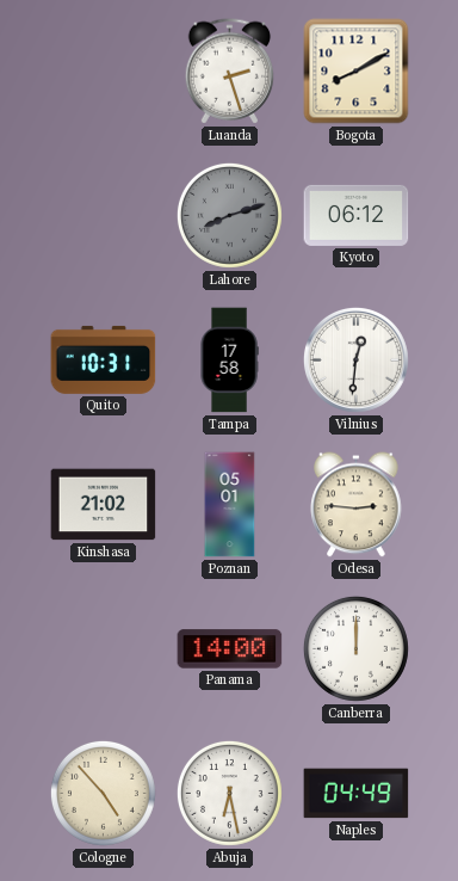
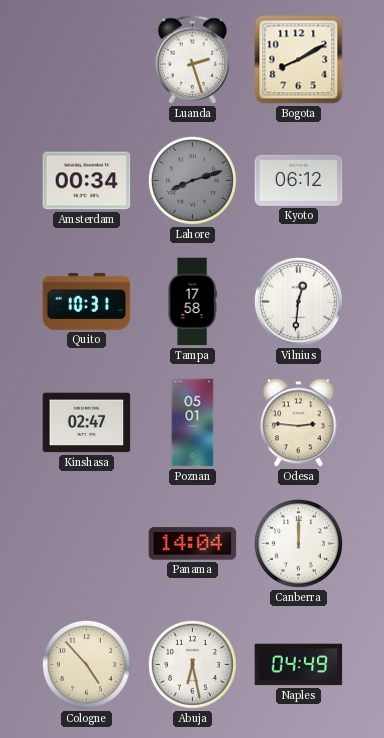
Amsterdam: none -> 00:34 (87, 181)
Kinshasa: 21:02 -> 02:47 (87, 423)
Panama: 14:00 -> 14:04 (193, 544)
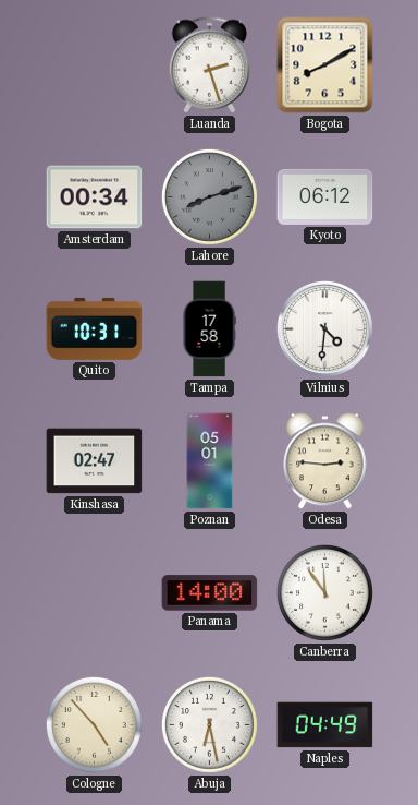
Vilnius: 12:31 -> 4:31 (324, 328)
Panama: 14:04 -> 14:00 (210, 593)
Canberra: 12:00 -> 11:54 (324, 592)
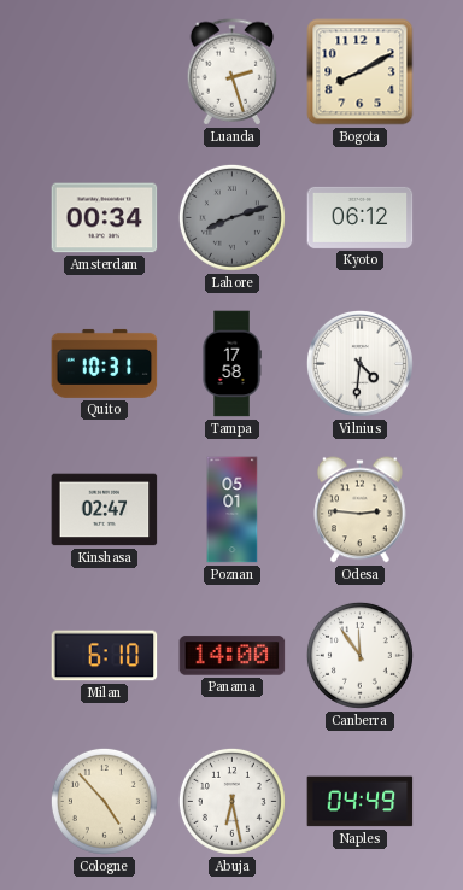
Milan: none -> 6:10 (105, 656)
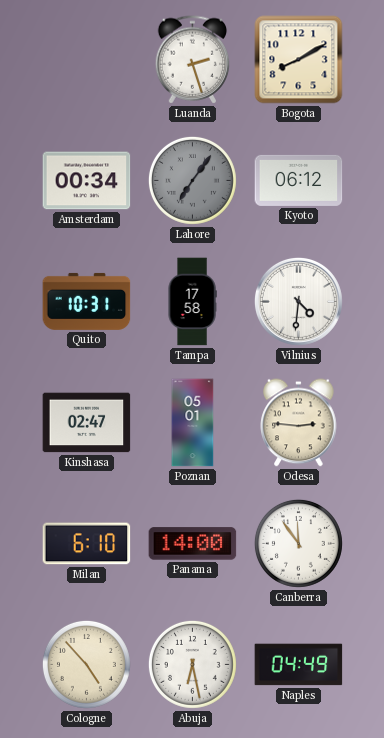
Lahore: 8:12 -> 7:06 (192, 180)
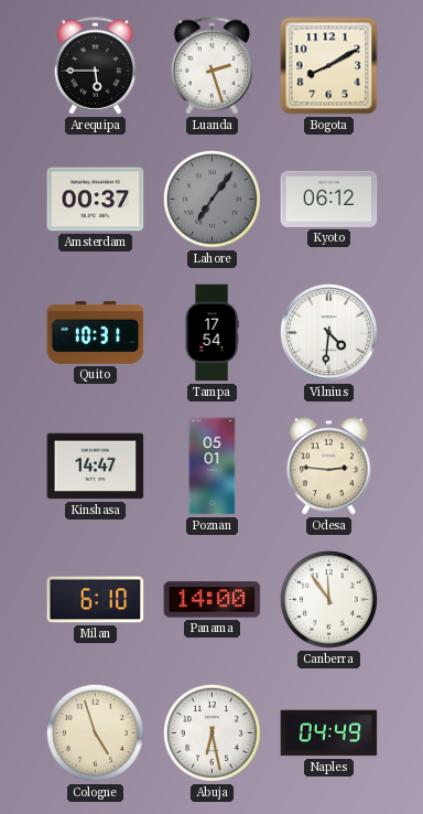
Arequipa: none -> 5:45 (96, 66)
Amsterdam: 00:34 -> 00:37 (96, 200)
Tampa: 17:58 -> 17:54 (211, 333)
Kinshasa: 02:47 -> 14:47 (96, 467)
Cologne: 4:53 -> 4:57 (95, 732)
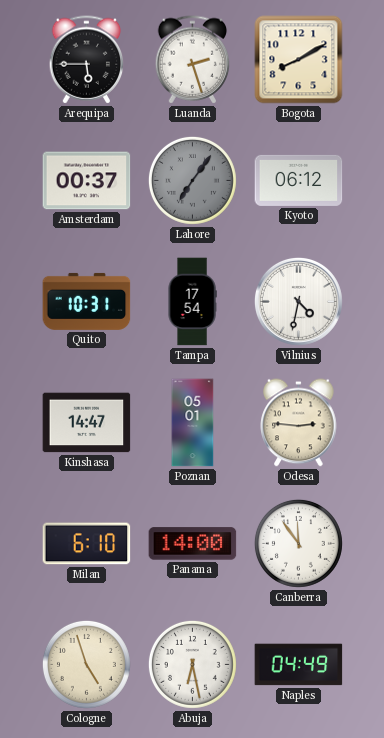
Vilnius: 4:31 -> 4:32 (298, 301)
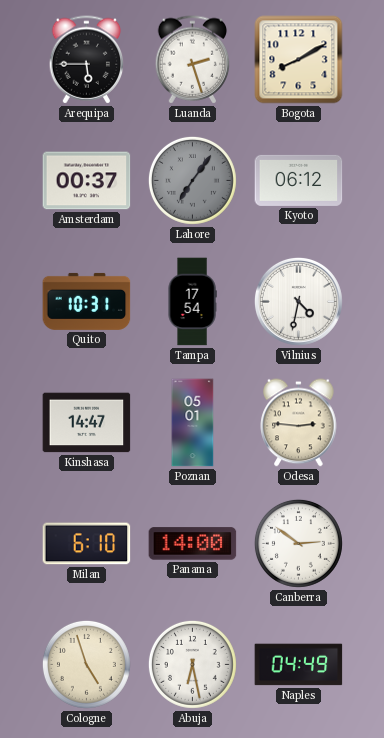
Canberra: 11:54 -> 2:51 (298, 543)
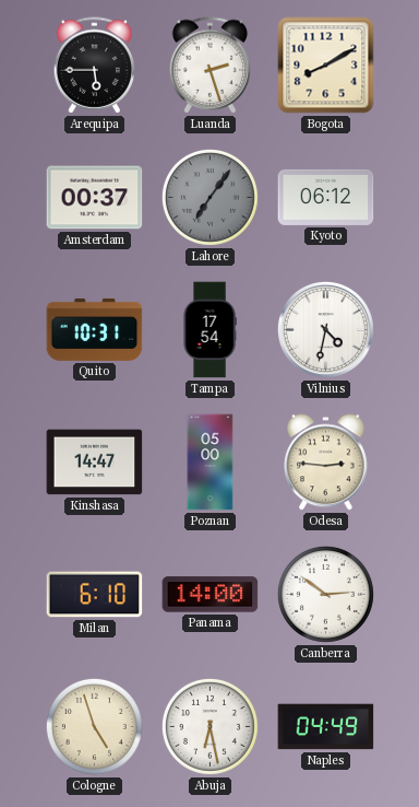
Poznan: 05:01 -> 05:00 (211, 463)
